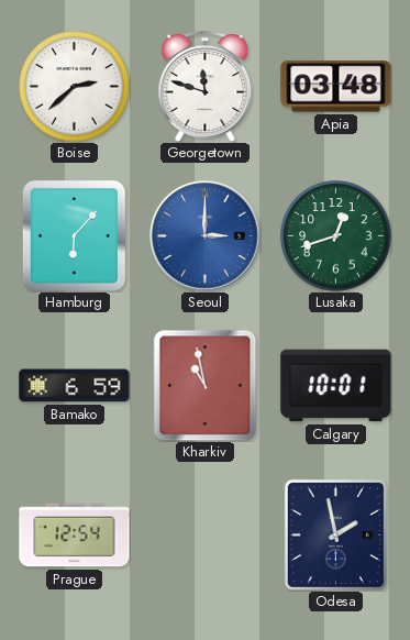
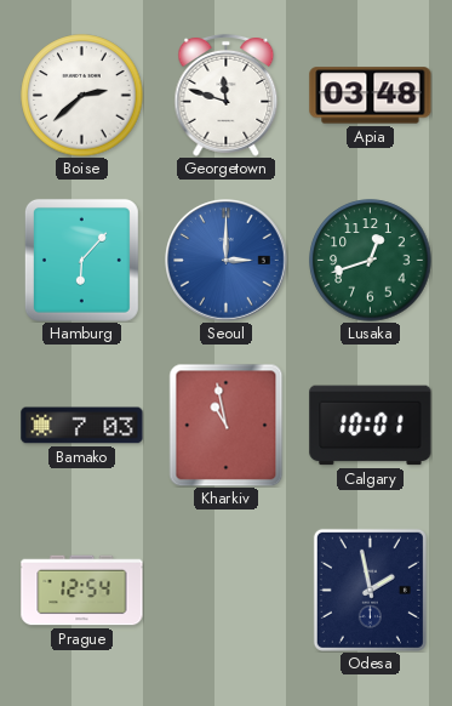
Bamako: 6:59 -> 7:03 (82, 426)
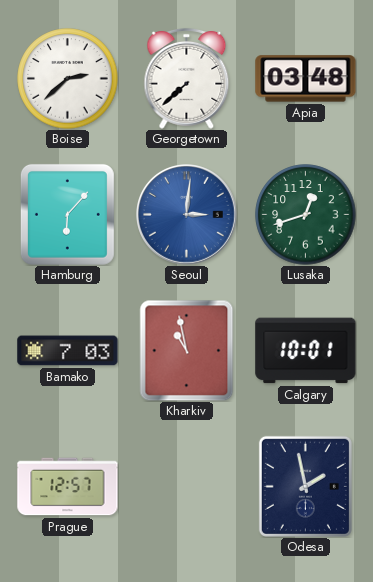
Georgetown: 11:48 -> 7:38 (187, 78)
Seoul: 3:00 -> 3:01 (187, 215)
Prague: 12:54 -> 12:57 (68, 487)
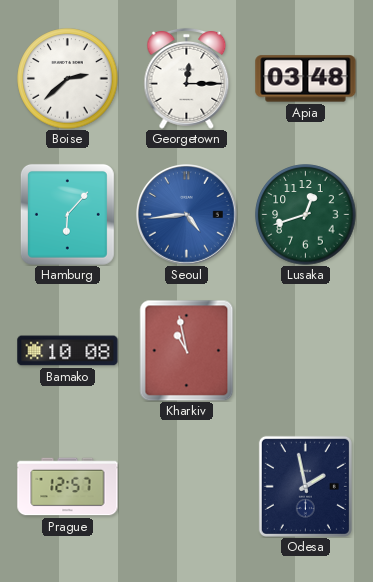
Georgetown: 7:38 -> 12:15 (187, 78)
Seoul: 3:01 -> 4:44 (187, 215)
Bamako: 7:03 -> 10:08 (68, 351)
Calgary: 10:01 -> none (306, 351)
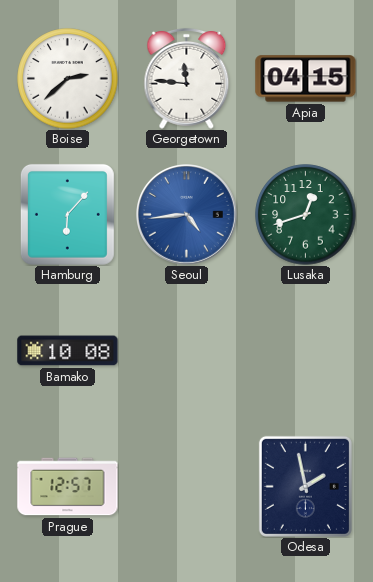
Georgetown: 12:15 -> 11:46 (187, 78)
Apia: 03:48 -> 04:15 (306, 79)
Kharkiv: 10:58 -> none (187, 350)
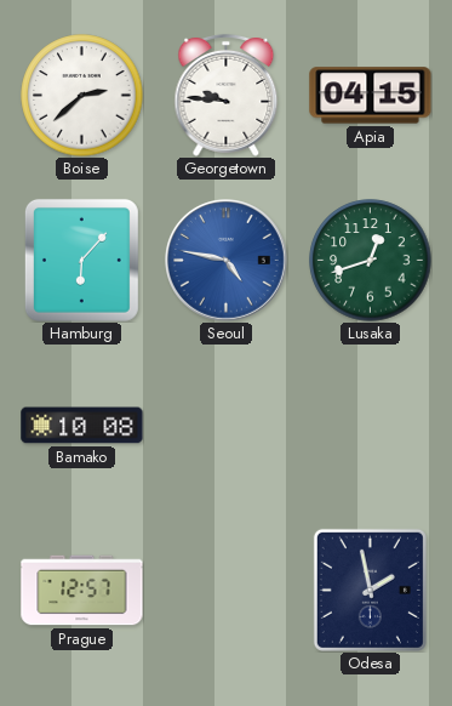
Georgetown: 11:46 -> 9:46 (227, 95)
Seoul: 4:44 -> 4:47 (227, 261)
